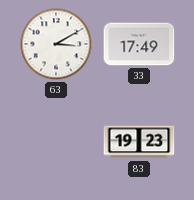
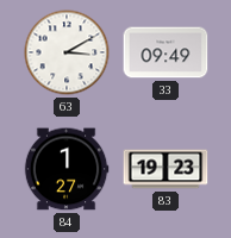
33: 17:49 -> 09:49 (166, 52)
84: none -> 1:27 (67, 169)
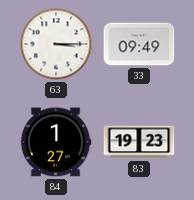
63: 3:10 -> 3:15 (56, 44)
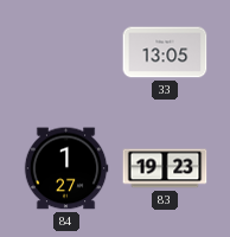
63: 3:15 -> none (56, 44)
33: 09:49 -> 13:05 (165, 52)
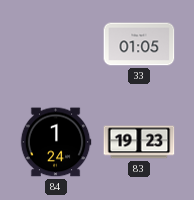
33: 13:05 -> 01:05 (139, 44)
84: 1:27 -> 1:24 (56, 142)
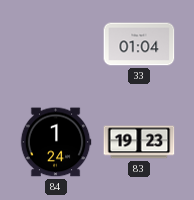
33: 01:05 -> 01:04 (139, 44)
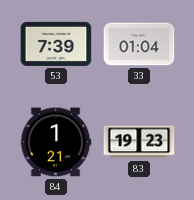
53: none -> 7:39 (56, 44)
84: 1:24 -> 1:21 (56, 142)
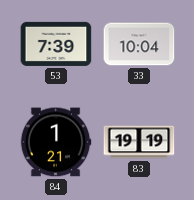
33: 01:04 -> 10:04 (139, 44)
83: 19:23 -> 19:19 (139, 142)
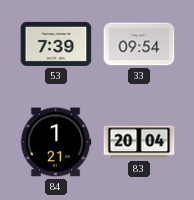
33: 10:04 -> 09:54 (139, 44)
83: 19:19 -> 20:04 (139, 142)
